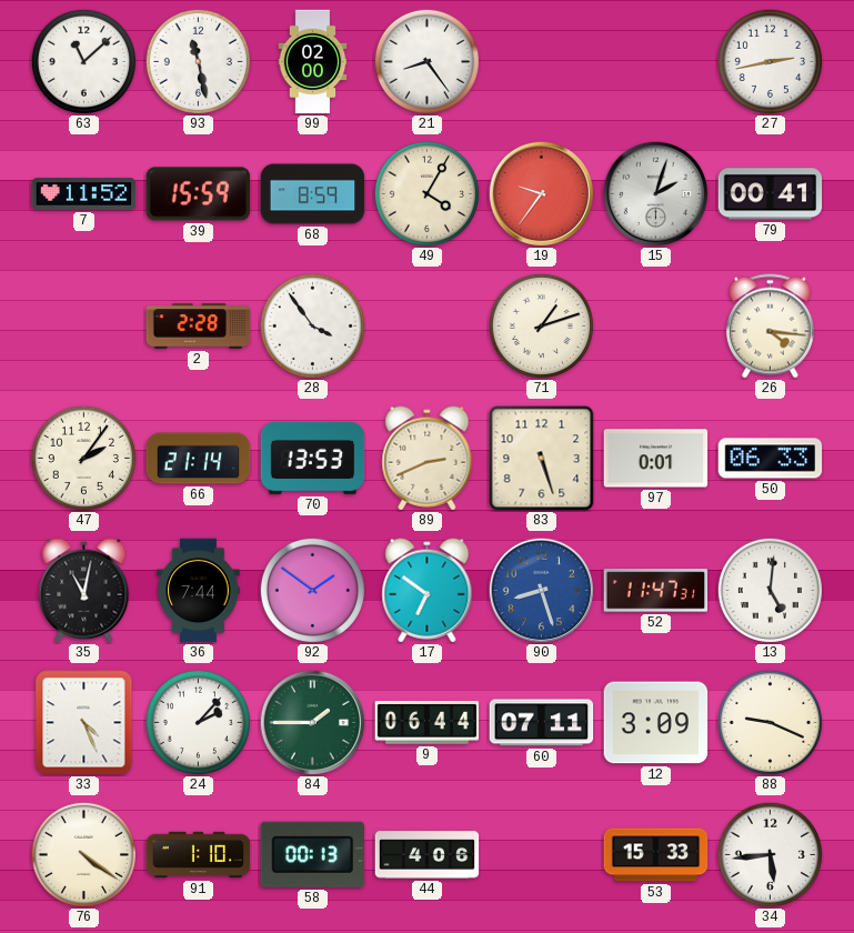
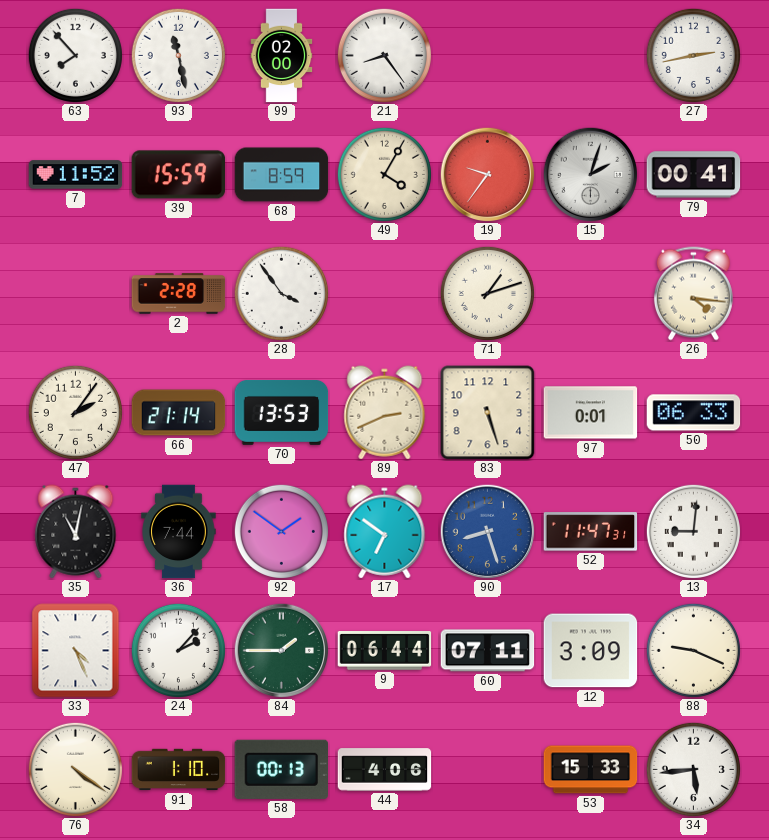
63: 11:08 -> 7:53 (75, 55)
13: 5:01 -> 9:01 (693, 531)
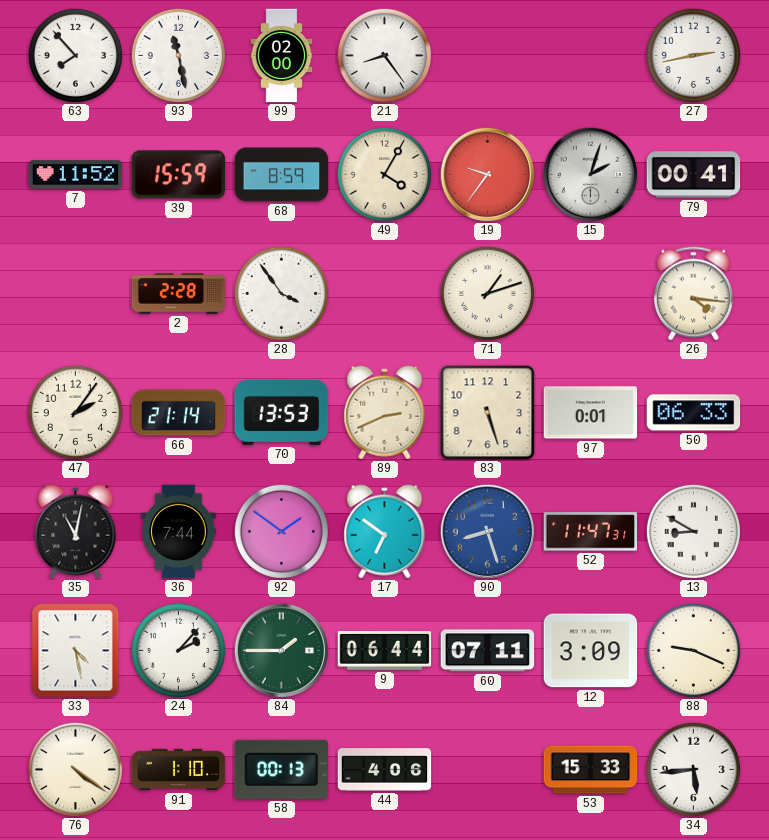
13: 9:01 -> 8:50 (693, 531)
33: 4:26 -> 4:28 (76, 651)
